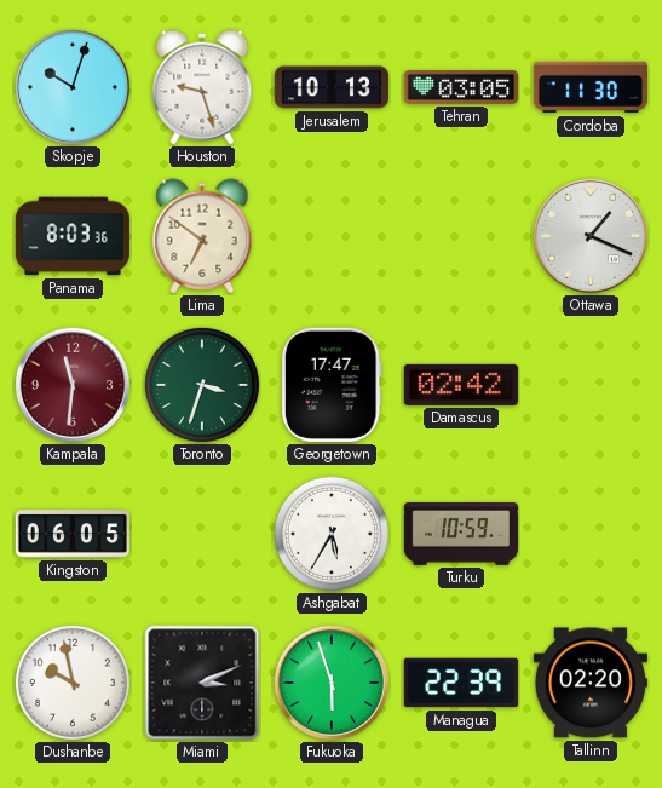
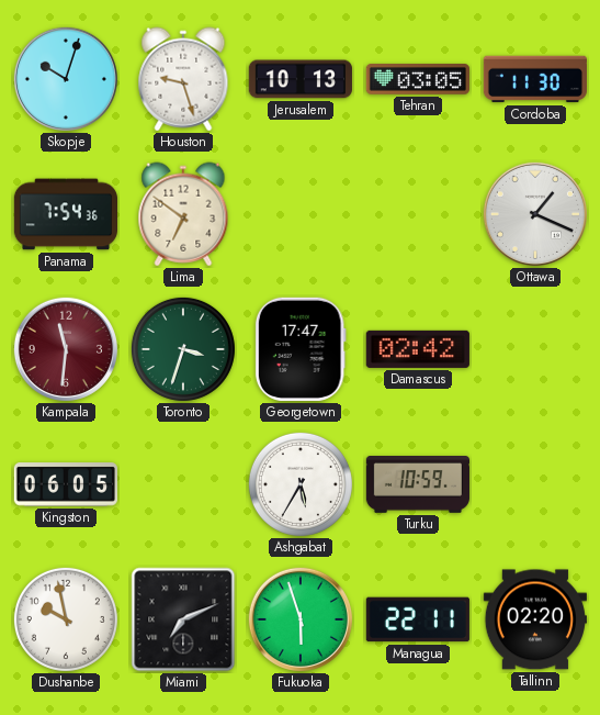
Panama: 8:03 -> 7:54 (65, 214)
Miami: 3:11 -> 7:11 (183, 619)
Managua: 22:39 -> 22:11 (418, 619)
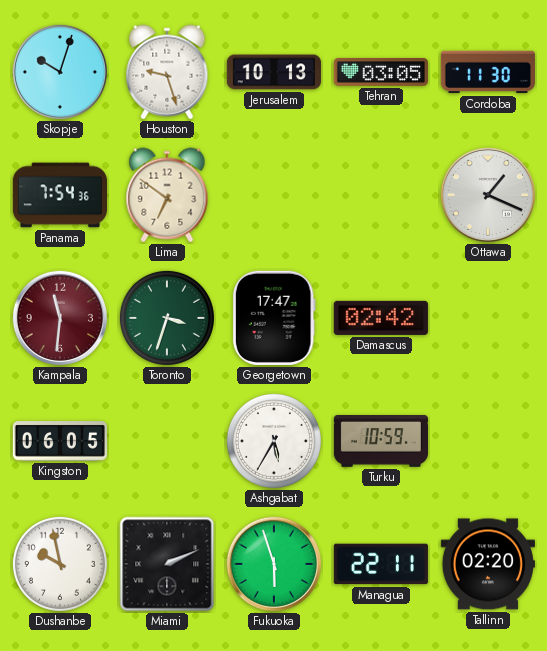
Miami: 7:11 -> 2:11 (167, 564)
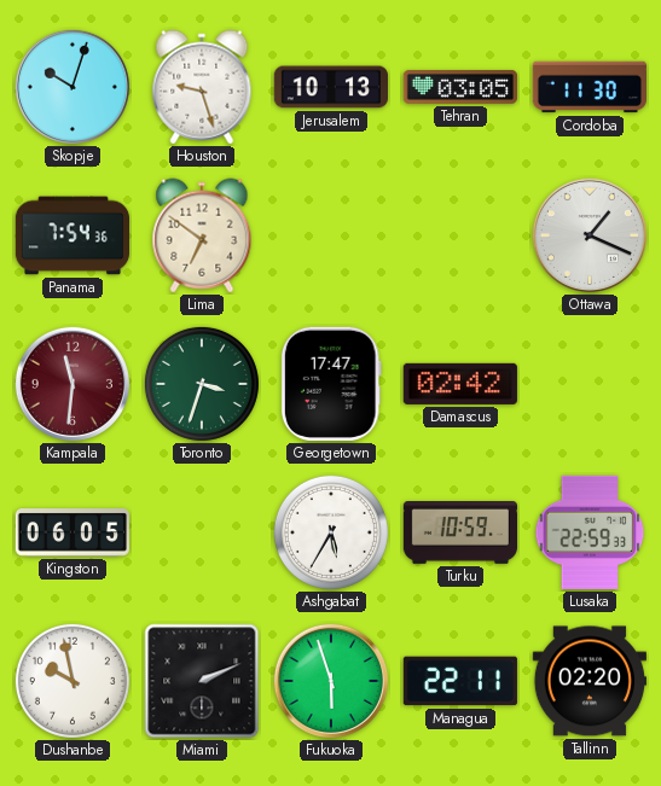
Lusaka: none -> 22:59 (590, 532)
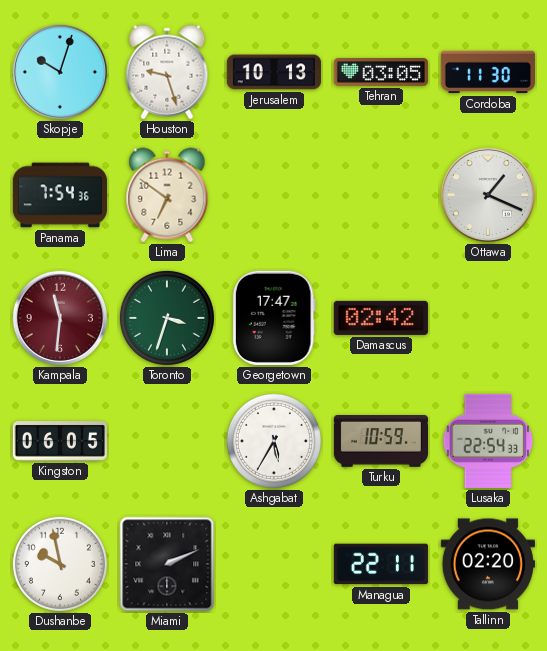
Lusaka: 22:59 -> 22:54 (488, 441)
Fukuoka: 5:57 -> none (331, 681)
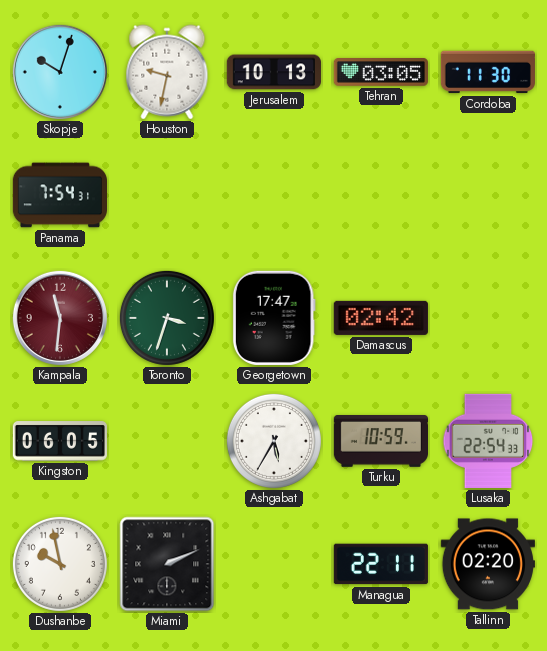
Houston: 9:27 -> 9:32 (167, 72)
Panama: 7:54:36 -> 7:54:31 (59, 195)
Lima: 6:51 -> none (167, 195)
Ottawa: 1:19 -> none (488, 195)
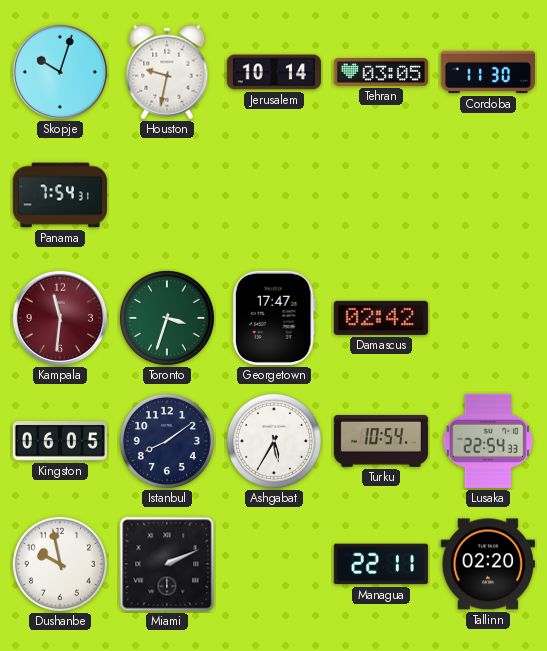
Jerusalem: 10:13 -> 10:14 (274, 72)
Istanbul: none -> 8:09 (167, 441)
Turku: 10:59 -> 10:54 (380, 442)
